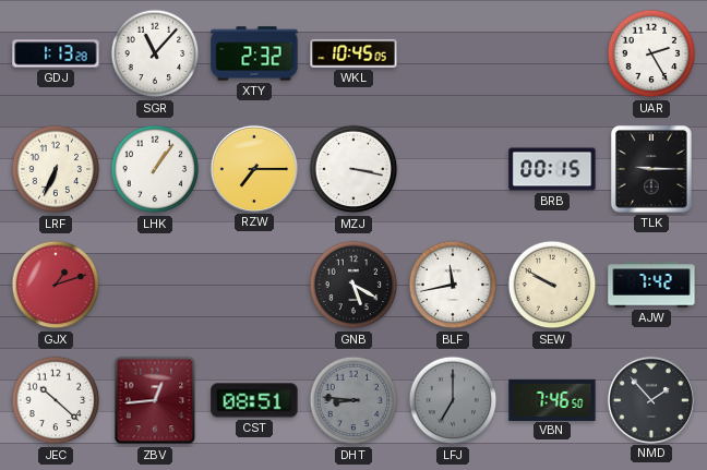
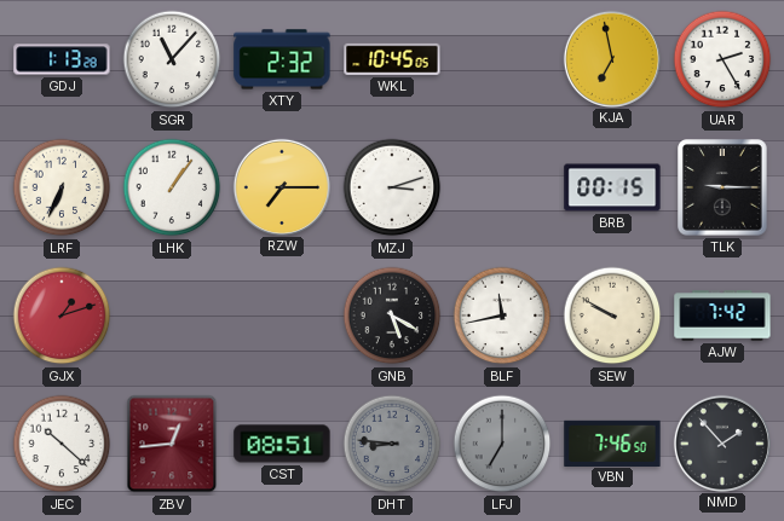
KJA: none -> 6:58 (611, 58)
MZJ: 3:17 -> 3:12 (392, 187)
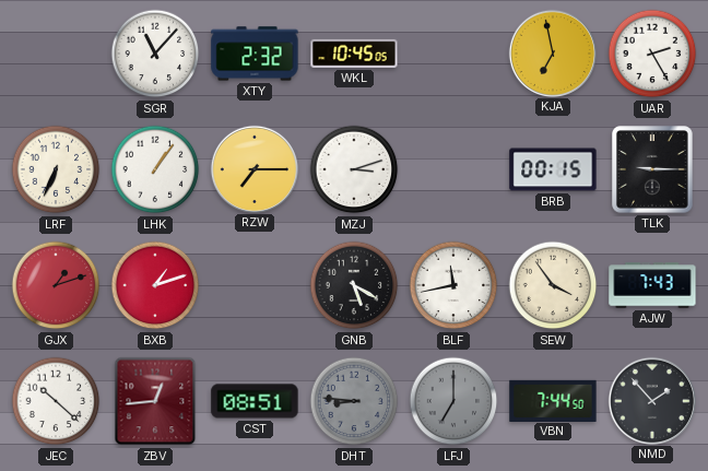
GDJ: 1:13 -> none (62, 59)
BXB: none -> 1:12 (155, 285)
SEW: 9:50 -> 3:54 (553, 285)
AJW: 7:42 -> 7:43 (652, 285)
VBN: 7:46 -> 7:44 (553, 400)
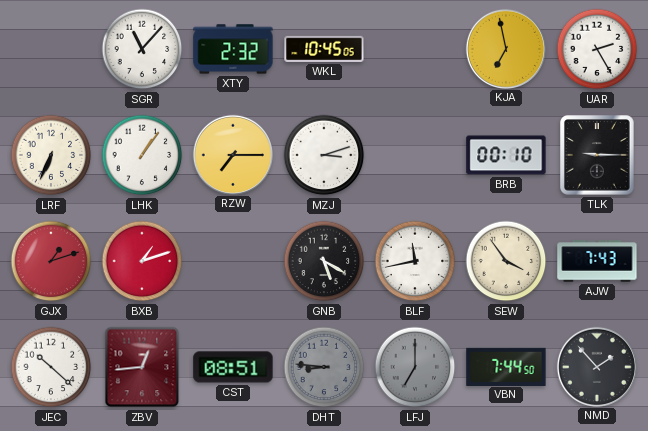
BRB: 00:15 -> 00:10 (506, 155)
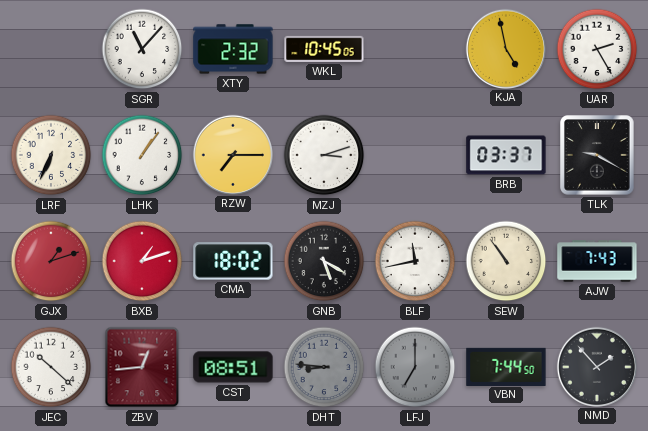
KJA: 6:58 -> 4:58 (505, 48)
BRB: 00:10 -> 03:37 (506, 155)
TLK: 9:15 -> 9:20 (597, 155)
CMA: none -> 18:02 (233, 261)
SEW: 3:54 -> 10:54 (506, 261)
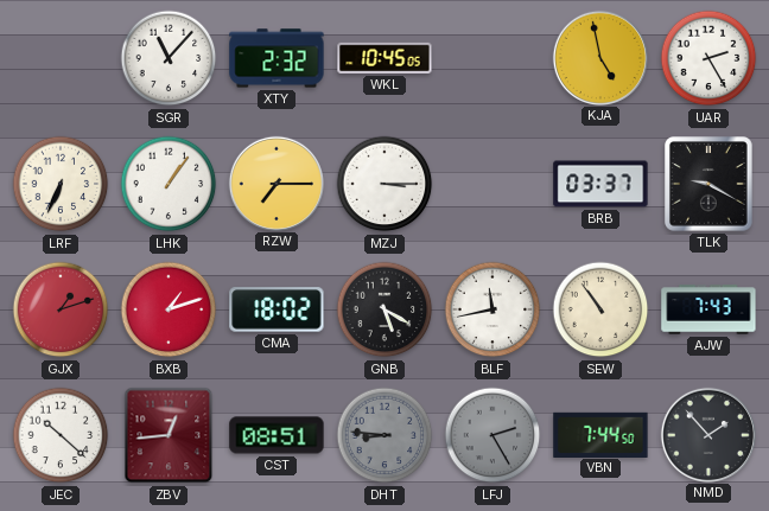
MZJ: 3:12 -> 3:15 (384, 184)
LFJ: 7:00 -> 2:25 (492, 435)
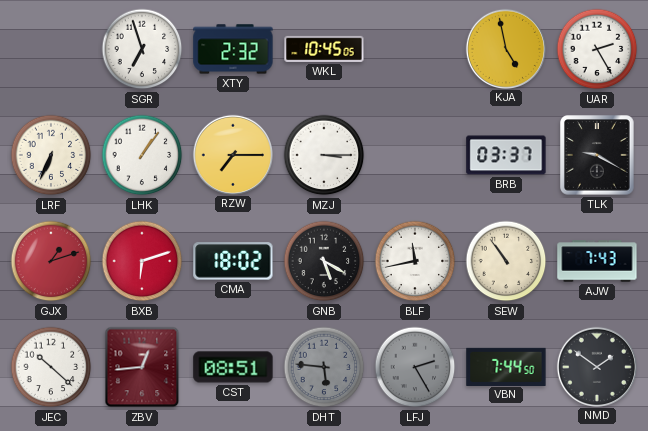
SGR: 11:07 -> 6:57 (142, 49)
BXB: 1:12 -> 6:12 (142, 261)
DHT: 8:46 -> 5:46 (324, 367)
NMD: 1:53 -> 1:51 (596, 366)
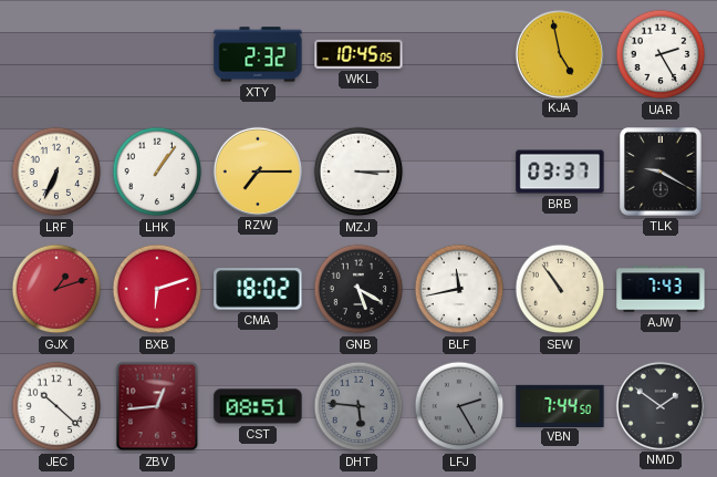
SGR: 6:57 -> none (142, 49)
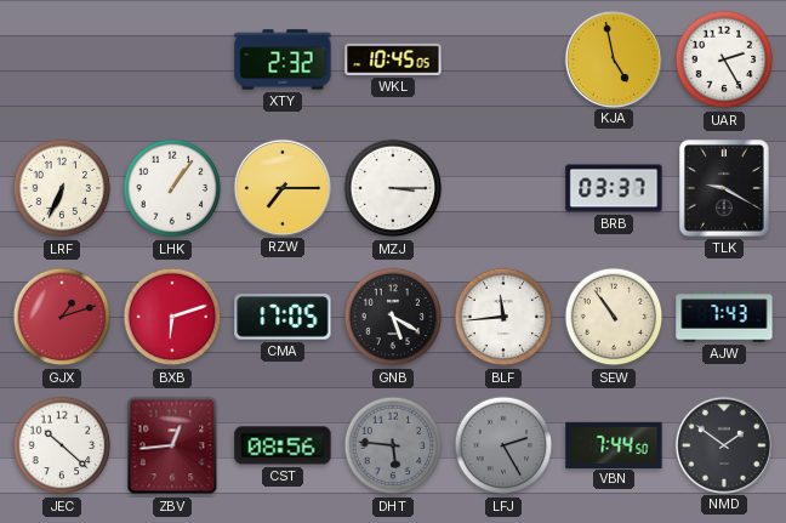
CMA: 18:02 -> 17:05 (283, 317)
BLF: 11:43 -> 11:44 (503, 317)
CST: 08:51 -> 08:56 (283, 445)
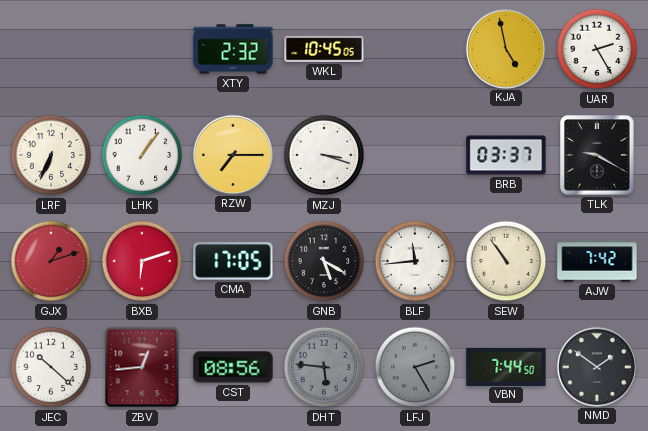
MZJ: 3:15 -> 3:18 (324, 155)
AJW: 7:43 -> 7:42 (597, 261)
